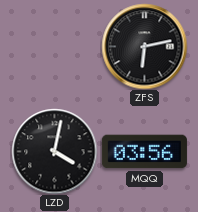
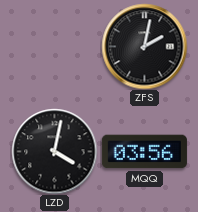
ZFS: 6:13 -> 2:02 (144, 46)
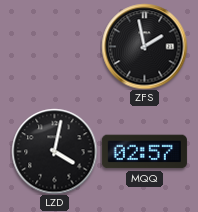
ZFS: 2:02 -> 1:58 (144, 46)
MQQ: 03:56 -> 02:57 (144, 152)
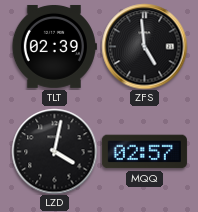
TLT: none -> 02:39 (54, 46)
ZFS: 1:58 -> 4:59 (144, 46)
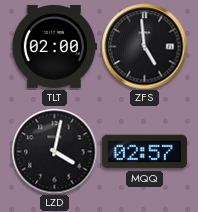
TLT: 02:39 -> 02:00 (54, 46)
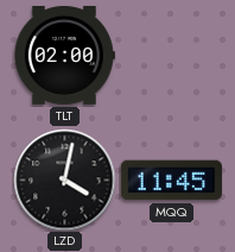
ZFS: 4:59 -> none (144, 46)
MQQ: 02:57 -> 11:45 (171, 181)
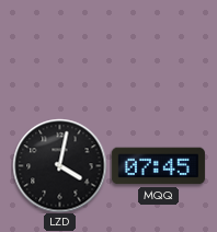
TLT: 02:00 -> none (64, 55)
MQQ: 11:45 -> 07:45 (158, 166)
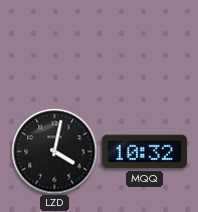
MQQ: 07:45 -> 10:32 (144, 152)
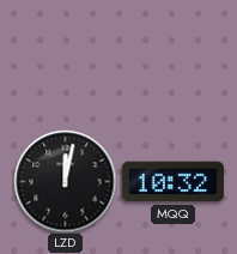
LZD: 4:02 -> 12:02 (65, 181)
